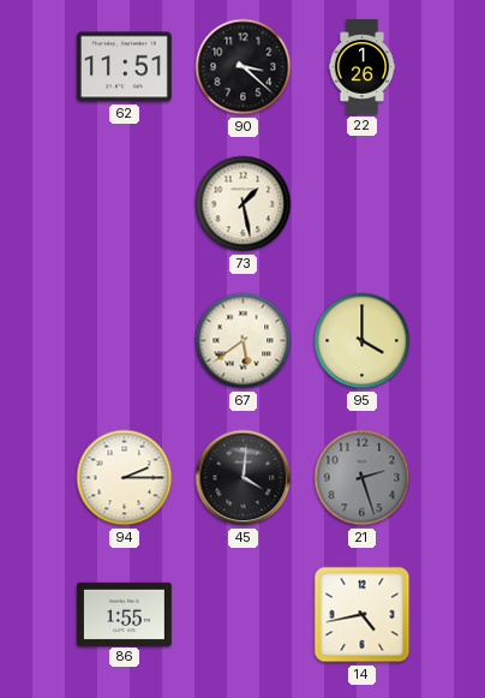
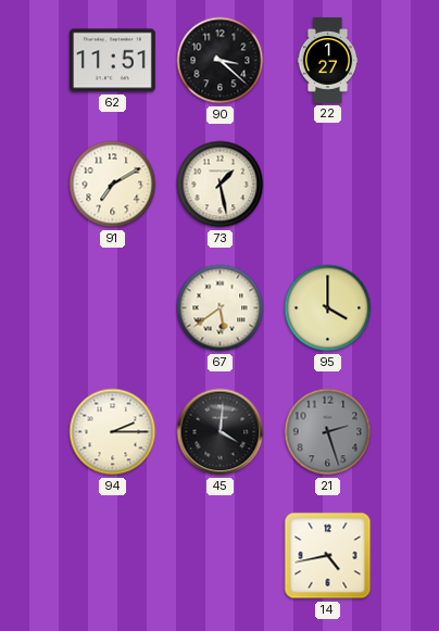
22: 1:26 -> 1:27 (328, 61)
91: none -> 7:10 (113, 185)
86: 1:55 -> none (124, 614)
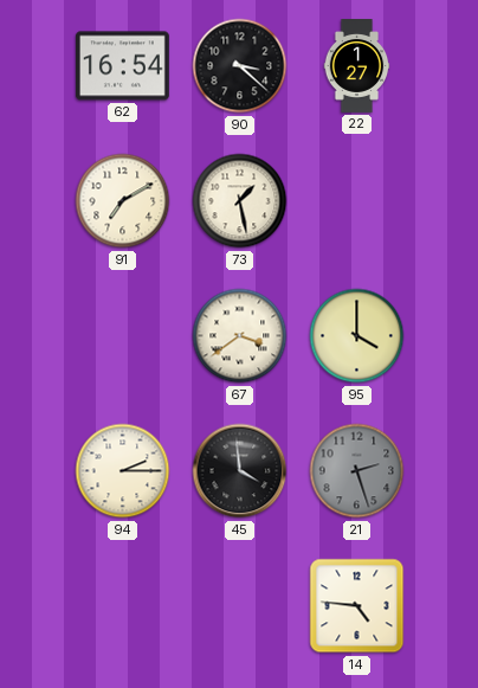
62: 11:51 -> 16:54 (122, 66)
67: 5:39 -> 3:39 (240, 336)
45: 4:01 -> 3:59 (240, 471)
14: 4:43 -> 4:46 (357, 606)
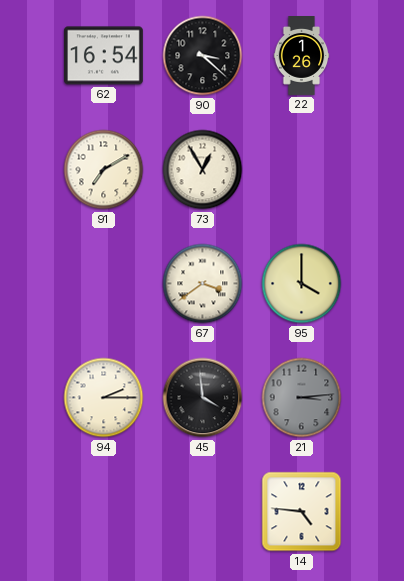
22: 1:27 -> 1:26 (302, 56)
73: 1:28 -> 12:55 (203, 170)
21: 2:27 -> 3:14 (302, 398)
